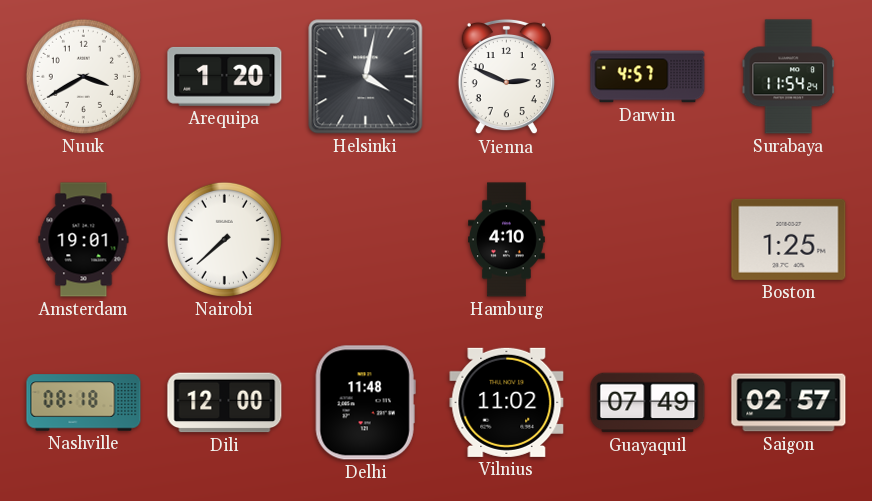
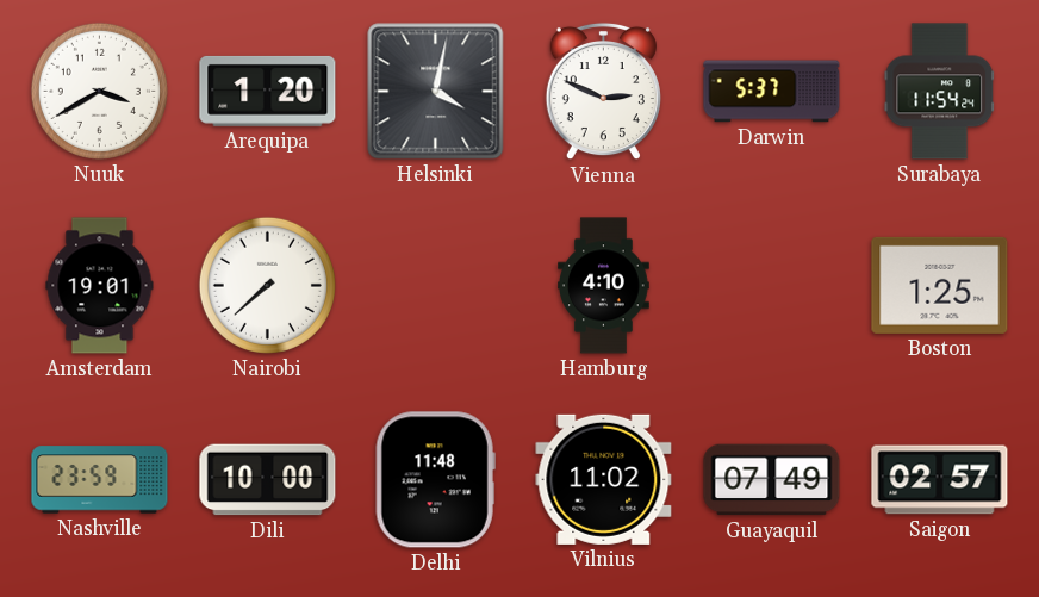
Darwin: 4:57 -> 5:37 (772, 92)
Nashville: 08:18 -> 23:59 (100, 480)
Dili: 12:00 -> 10:00 (268, 480)
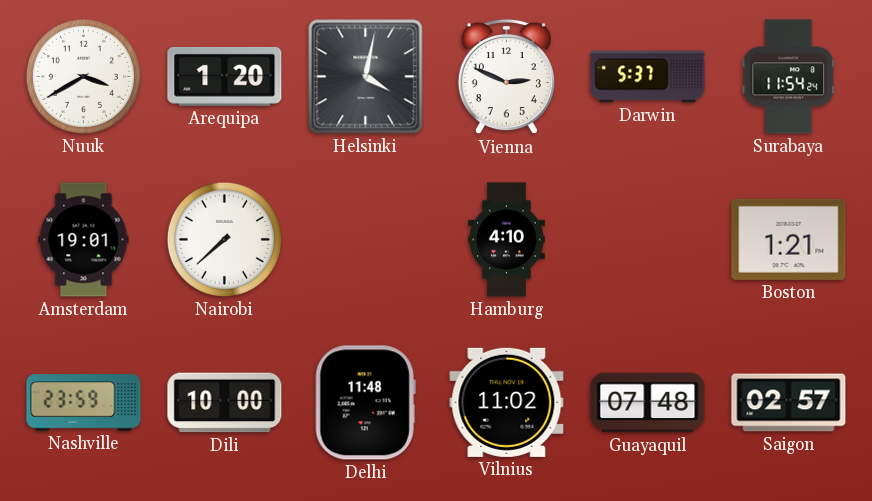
Boston: 1:25 -> 1:21 (789, 239)
Guayaquil: 07:49 -> 07:48 (648, 403)
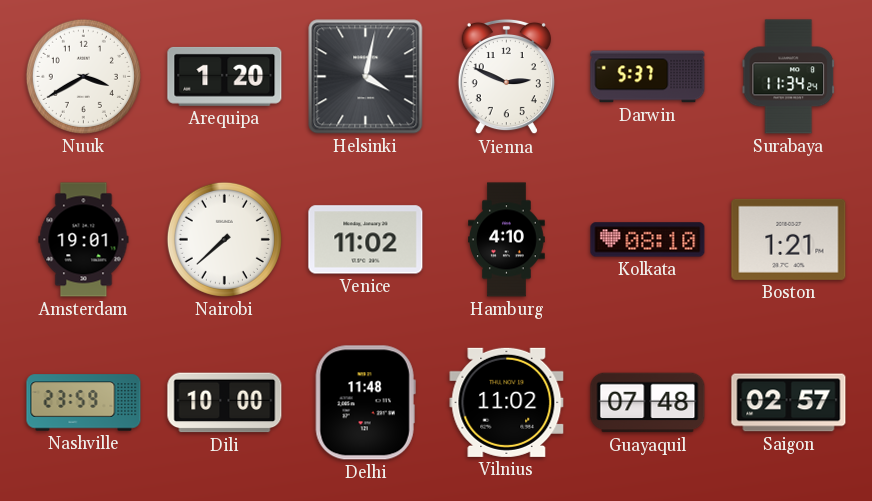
Surabaya: 11:54 -> 11:34 (789, 77)
Venice: none -> 11:02 (366, 240)
Kolkata: none -> 08:10 (648, 240)
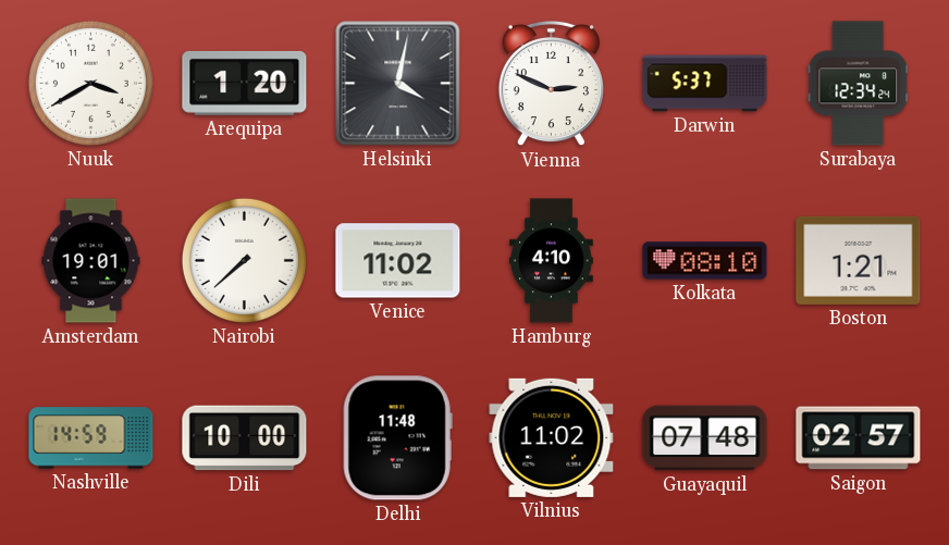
Surabaya: 11:34 -> 12:34 (859, 84)
Nashville: 23:59 -> 14:59 (91, 438)
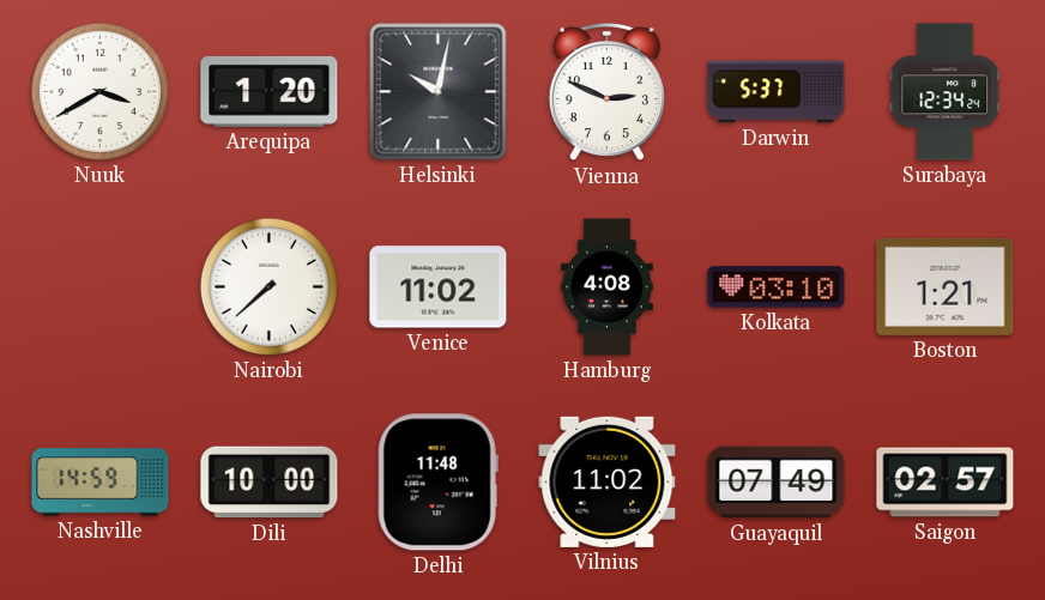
Helsinki: 4:02 -> 10:02 (439, 92)
Amsterdam: 19:01 -> none (91, 261)
Hamburg: 4:10 -> 4:08 (608, 287)
Kolkata: 08:10 -> 03:10 (777, 287)
Guayaquil: 07:48 -> 07:49 (777, 483)
